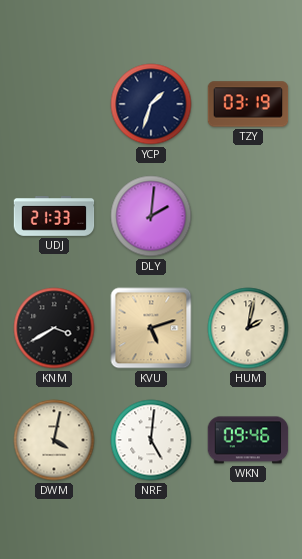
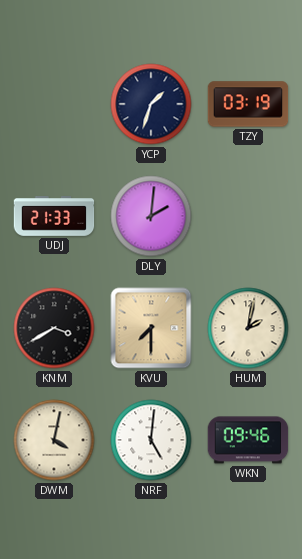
KVU: 5:12 -> 7:30 (151, 328)
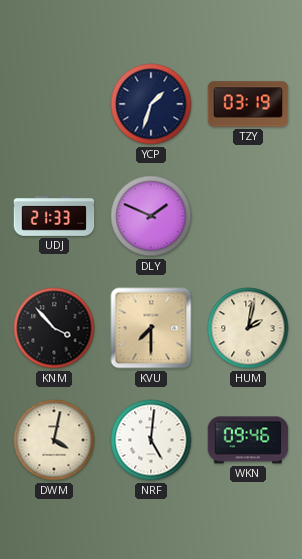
DLY: 2:01 -> 1:49 (151, 216)
KNM: 3:40 -> 3:53 (54, 328)
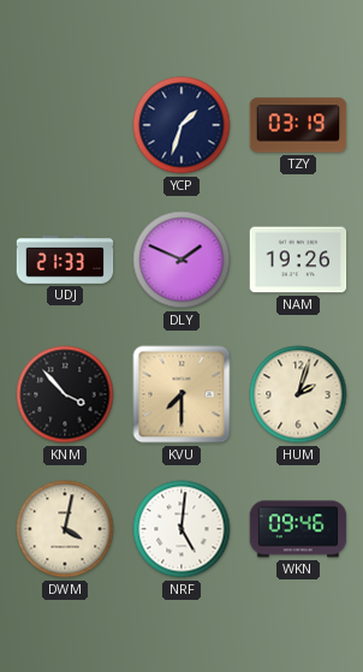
NAM: none -> 19:26 (298, 260)
HUM: 2:02 -> 2:03 (298, 394)
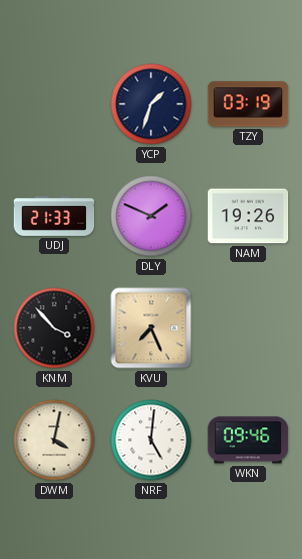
KVU: 7:30 -> 7:26 (151, 328)
HUM: 2:03 -> none (298, 394)
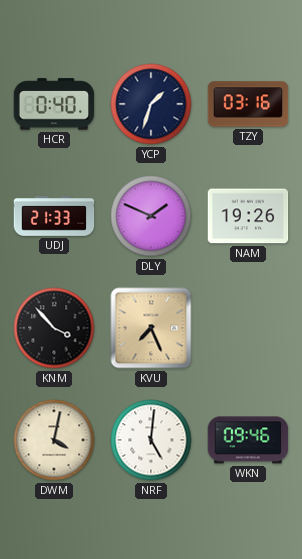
HCR: none -> 0:40 (54, 104)
TZY: 03:19 -> 03:16 (248, 104)
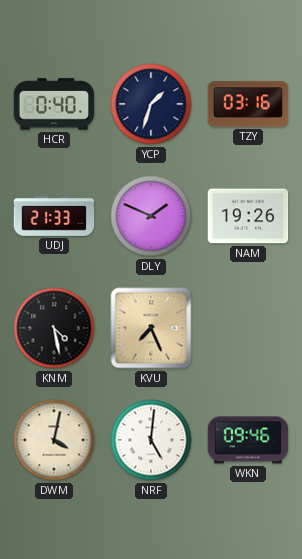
KNM: 3:53 -> 4:28 (54, 328)
